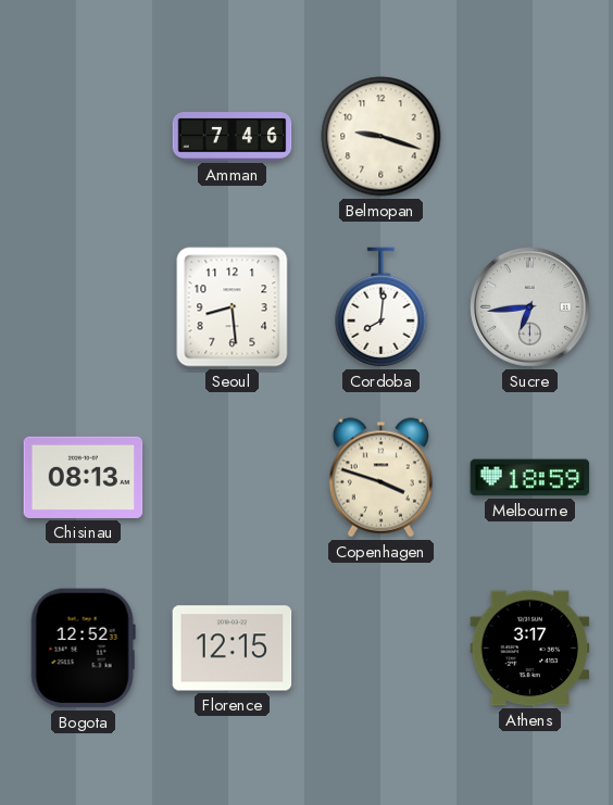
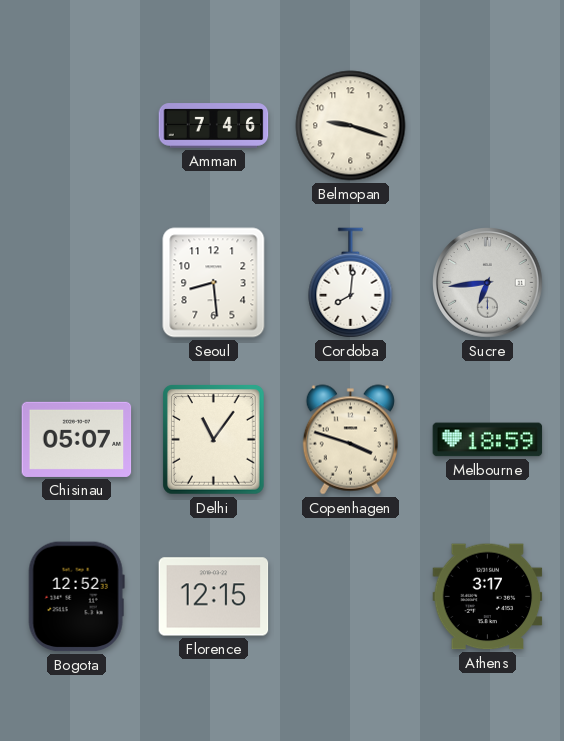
Chisinau: 08:13 -> 05:07 (77, 439)
Delhi: none -> 11:06 (214, 440)
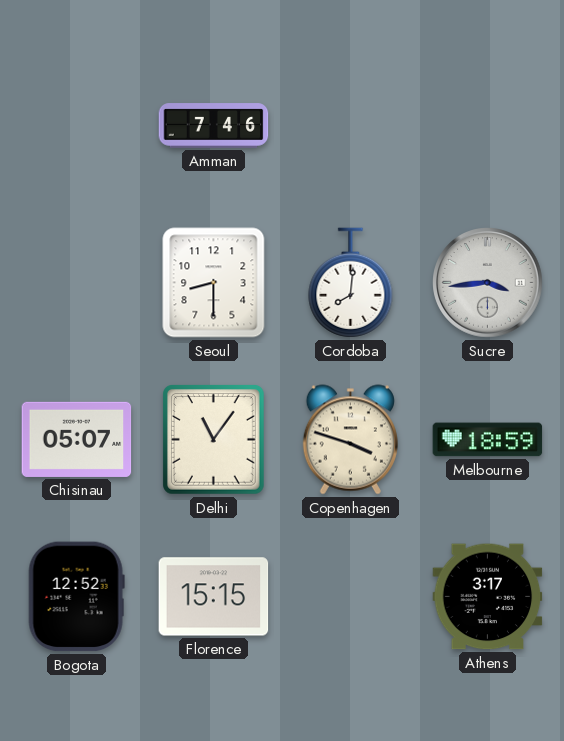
Belmopan: 9:18 -> none (351, 126)
Seoul: 8:29 -> 8:30 (214, 283)
Sucre: 6:44 -> 3:44 (488, 283)
Florence: 12:15 -> 15:15 (214, 597)
